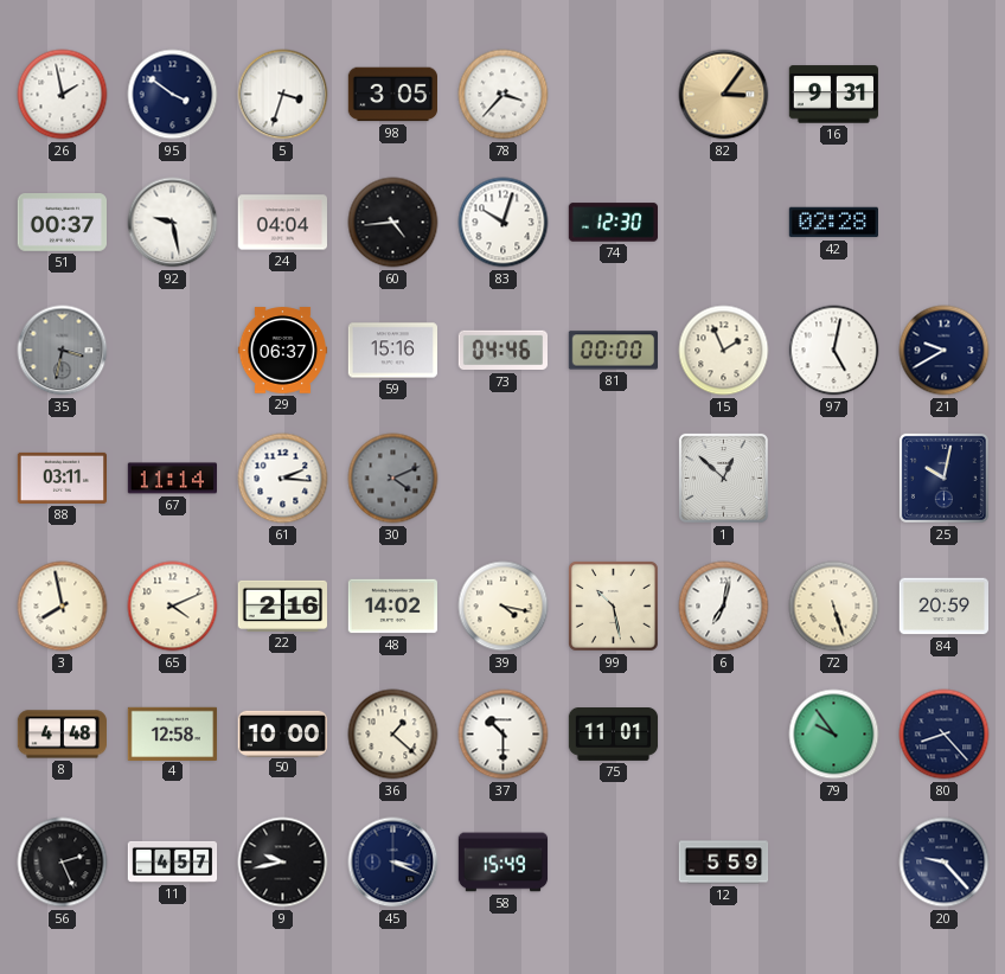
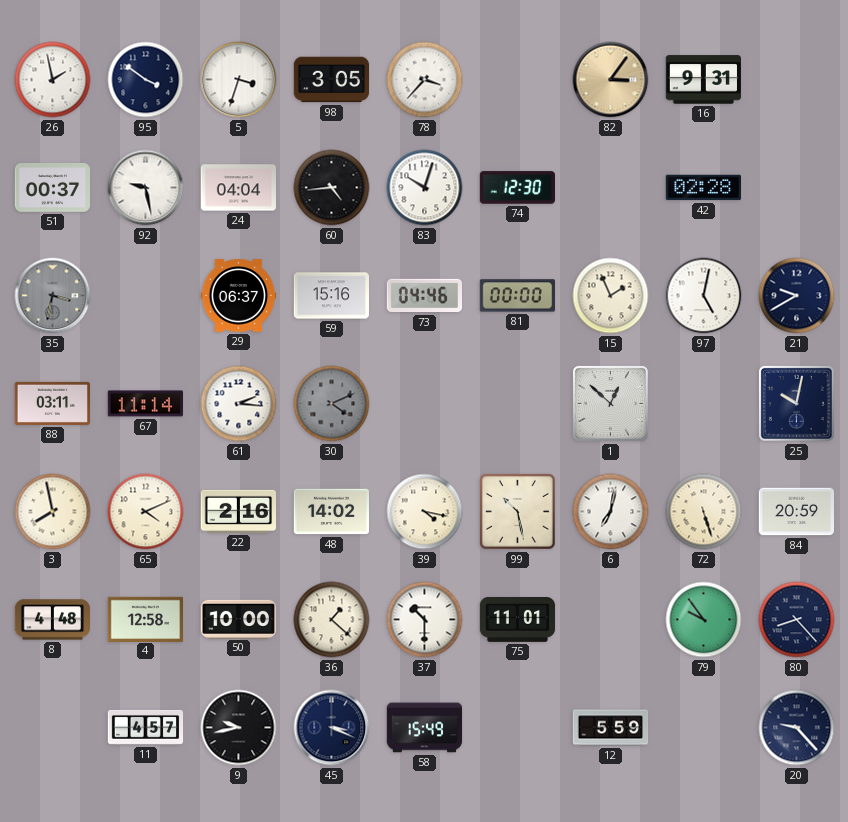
56: 2:26 -> none (63, 863)
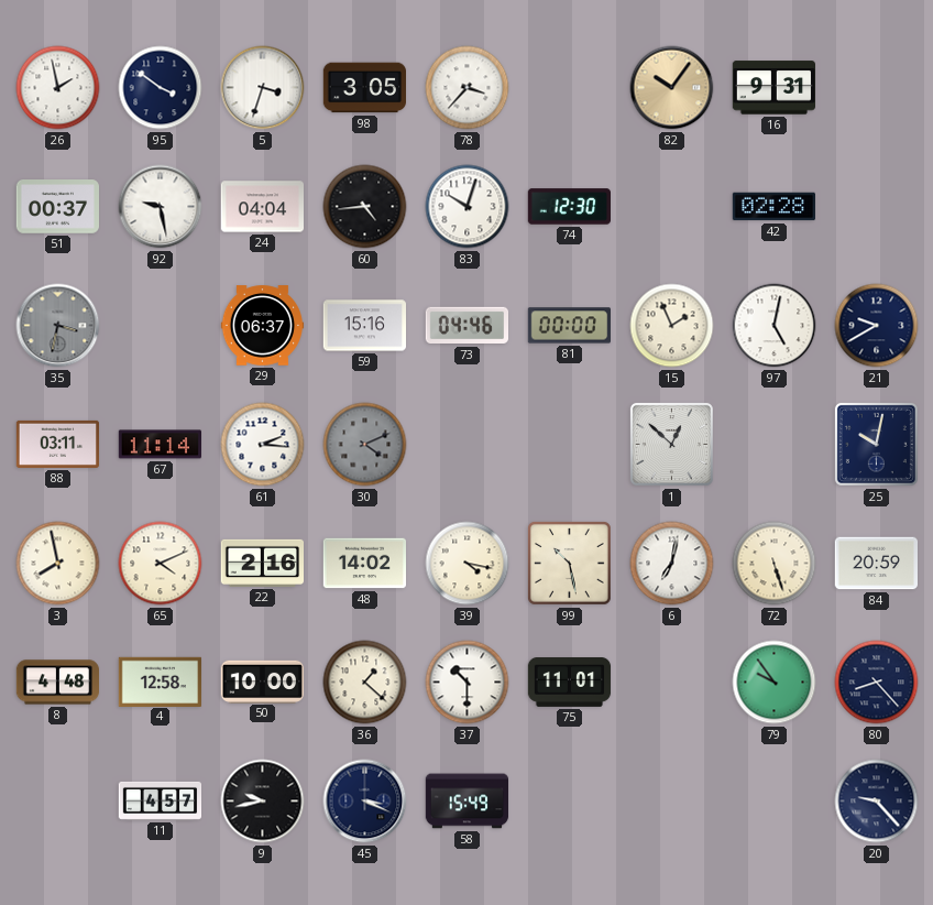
82: 3:06 -> 10:06 (672, 88)
12: 5:59 -> none (611, 728)
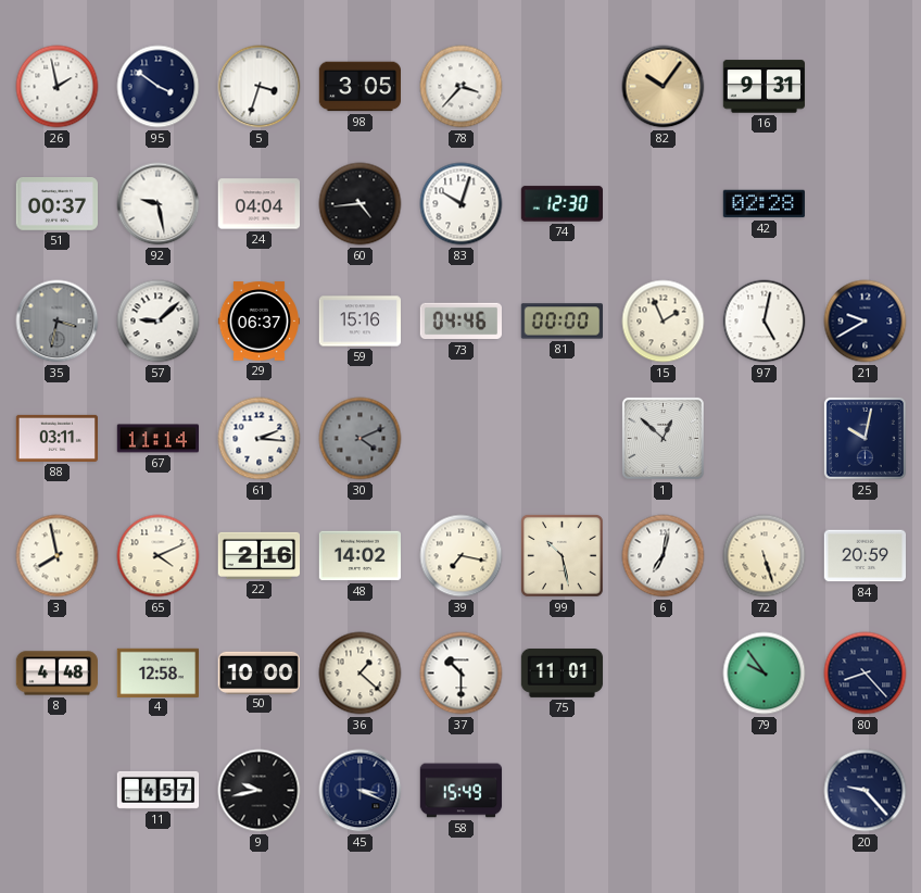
57: none -> 9:08 (159, 322)
39: 4:17 -> 7:17 (462, 556)
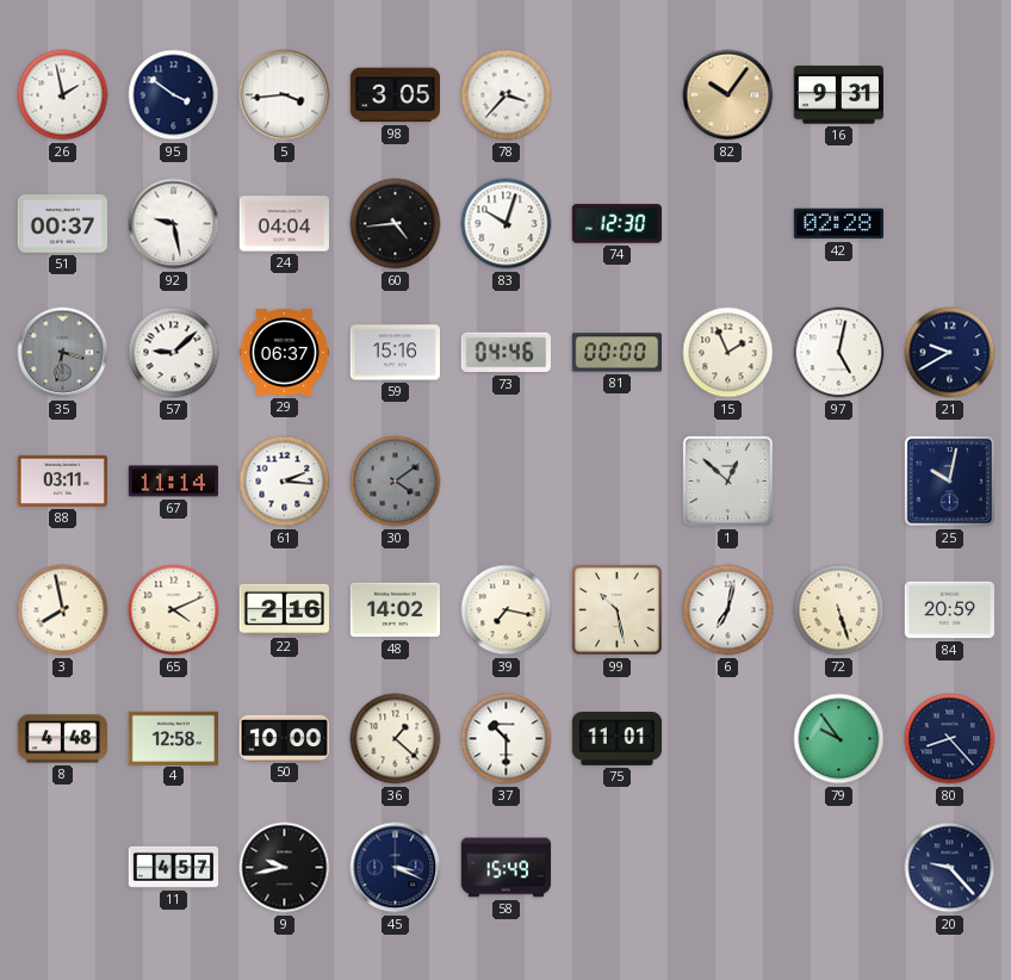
5: 3:33 -> 3:44 (285, 95)
30: 4:11 -> 4:09 (396, 482)
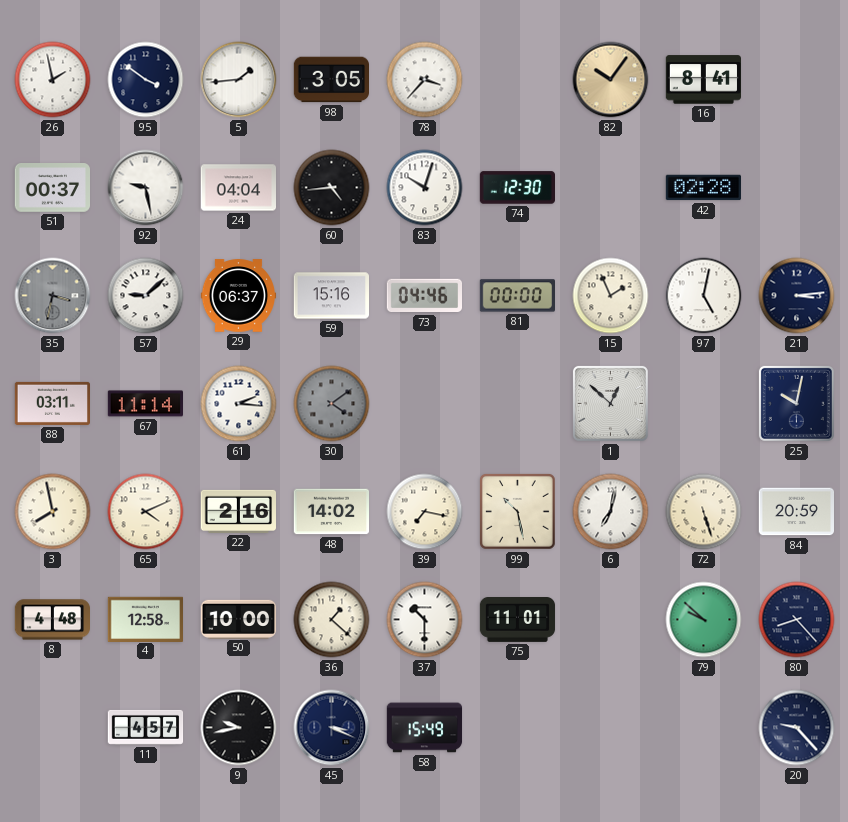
5: 3:44 -> 1:44 (239, 80)
16: 9:31 -> 8:41 (703, 80)
21: 9:40 -> 3:14 (797, 296)
79: 9:54 -> 9:52 (704, 620)
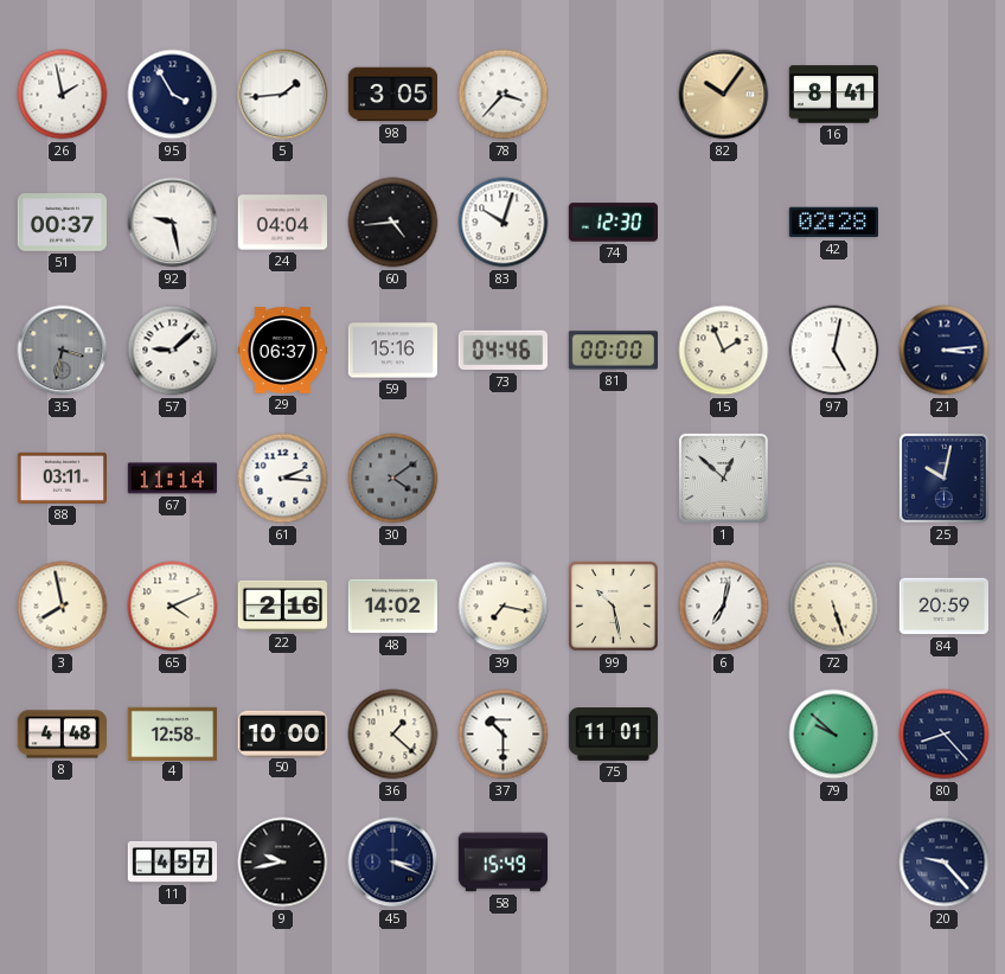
95: 3:51 -> 3:55 (173, 95)
